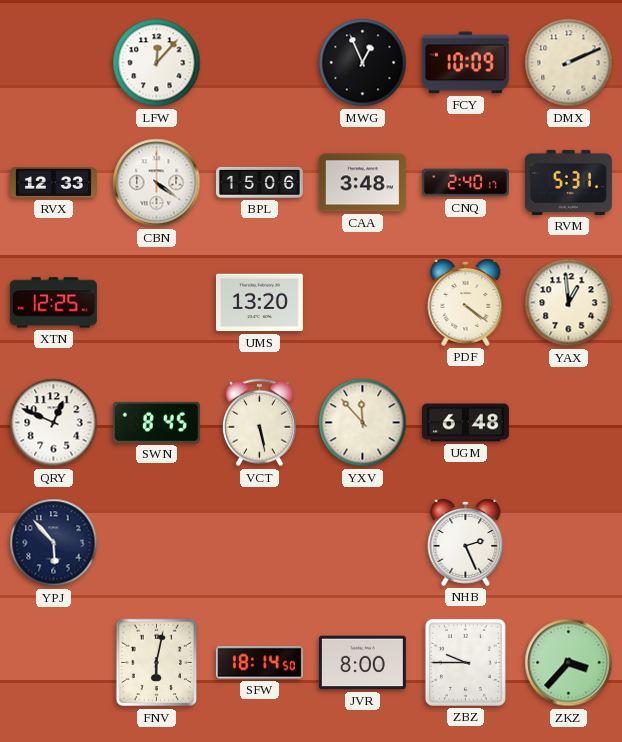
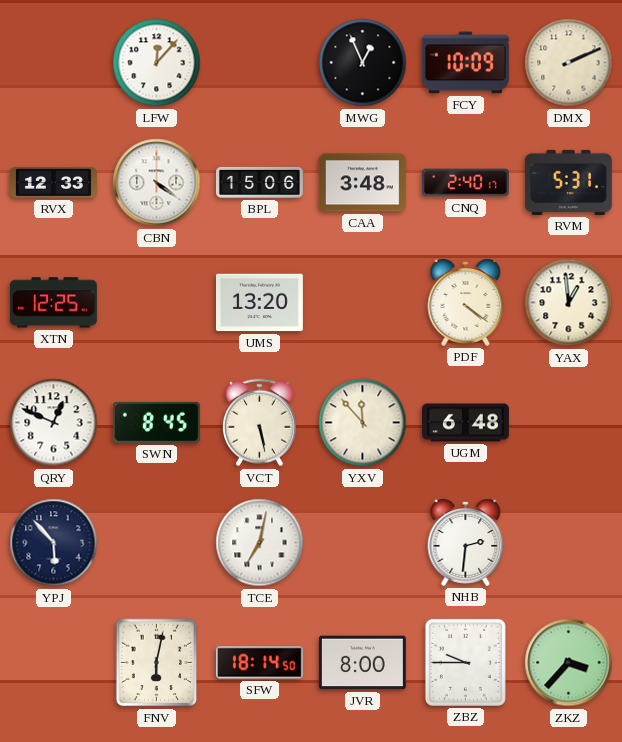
TCE: none -> 7:02 (260, 543)
NHB: 2:26 -> 2:31 (466, 542)
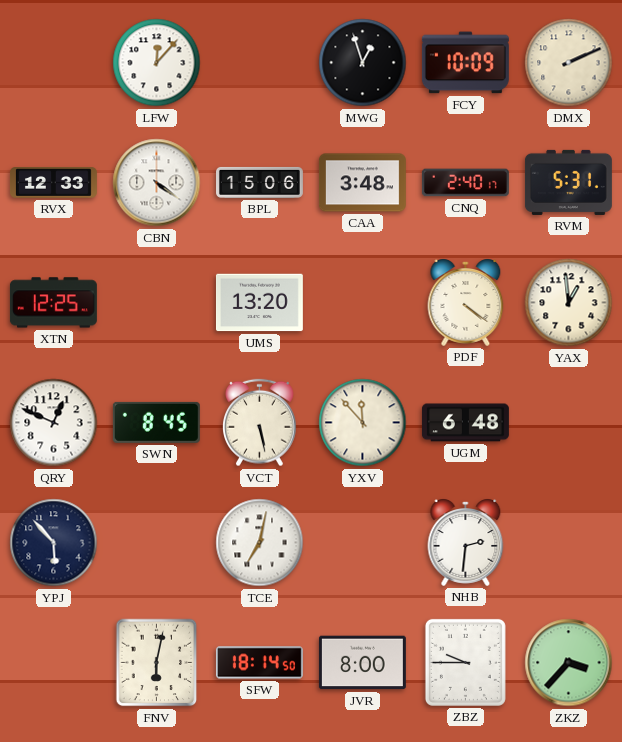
MWG: 12:56 -> 12:57 (363, 63)
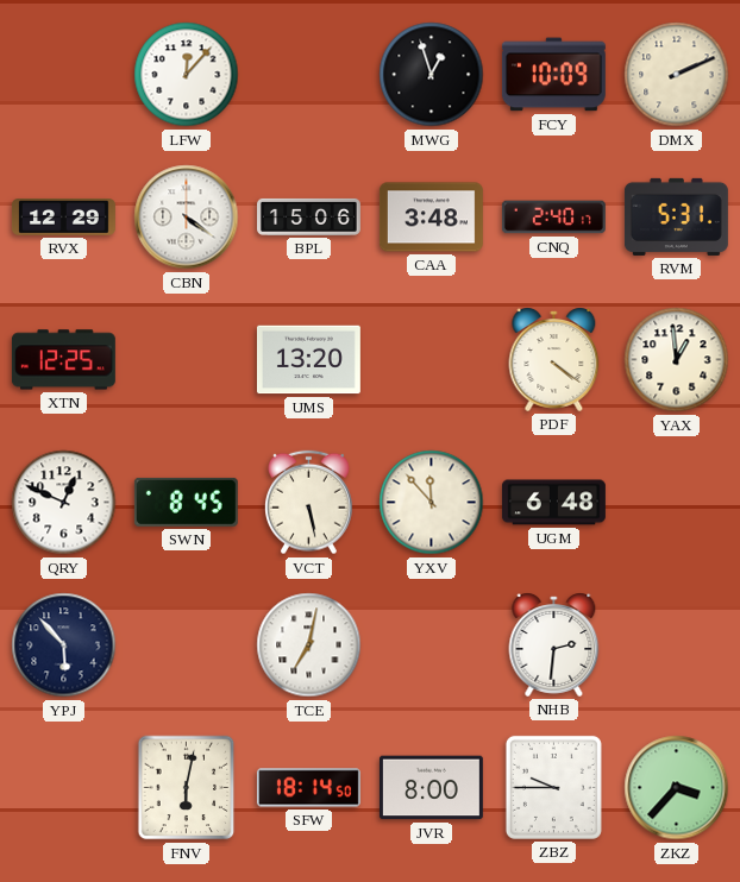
RVX: 12:33 -> 12:29 (63, 218)
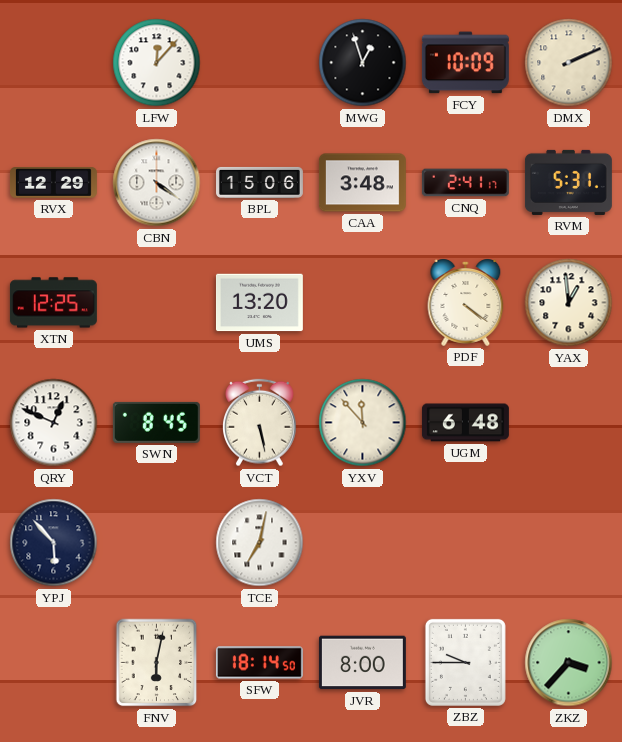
CNQ: 2:40 -> 2:41 (465, 183)
NHB: 2:31 -> none (554, 644)
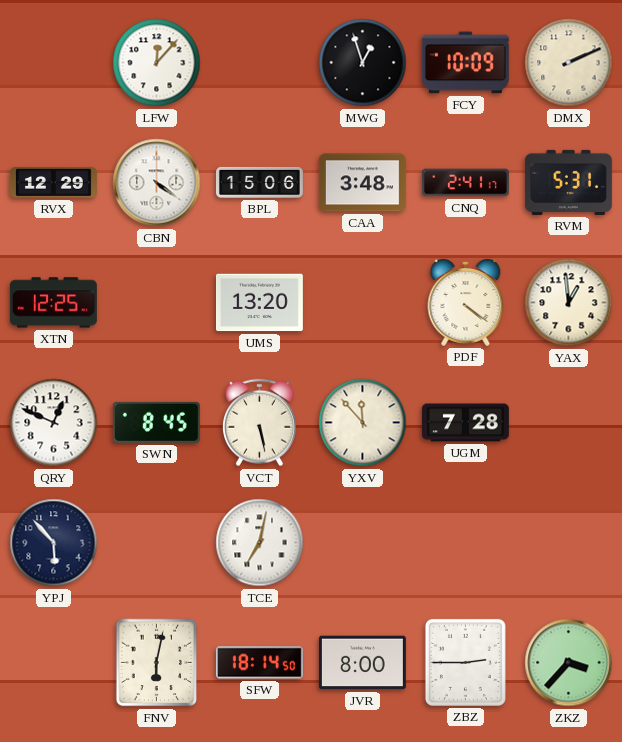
UGM: 6:48 -> 7:28 (465, 423)
ZBZ: 9:45 -> 2:45 (465, 662)
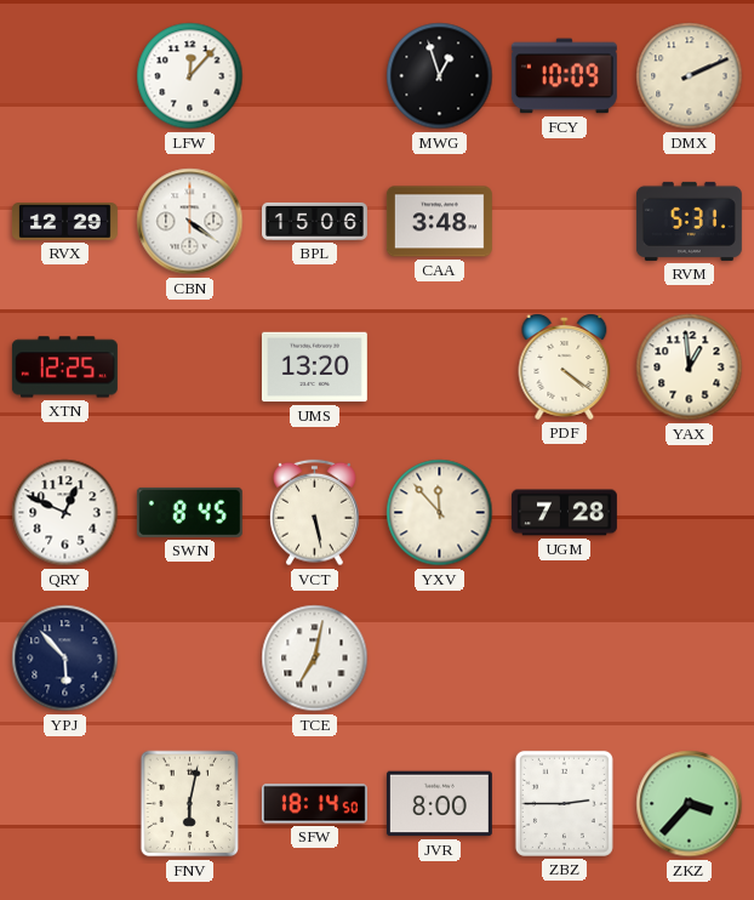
CNQ: 2:41 -> none (465, 183)
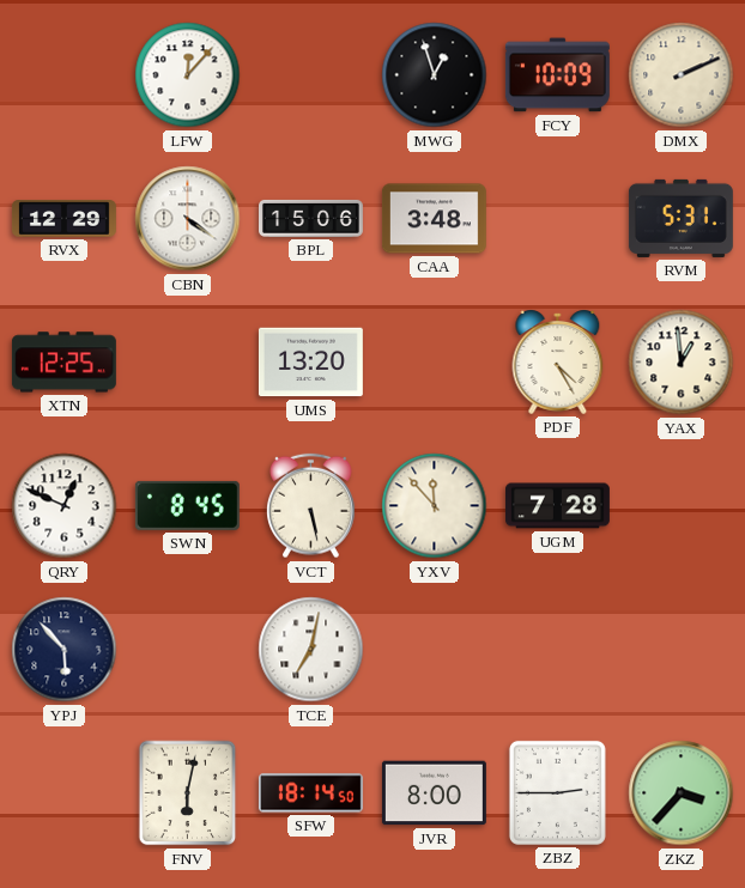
PDF: 4:21 -> 4:25 (558, 361)
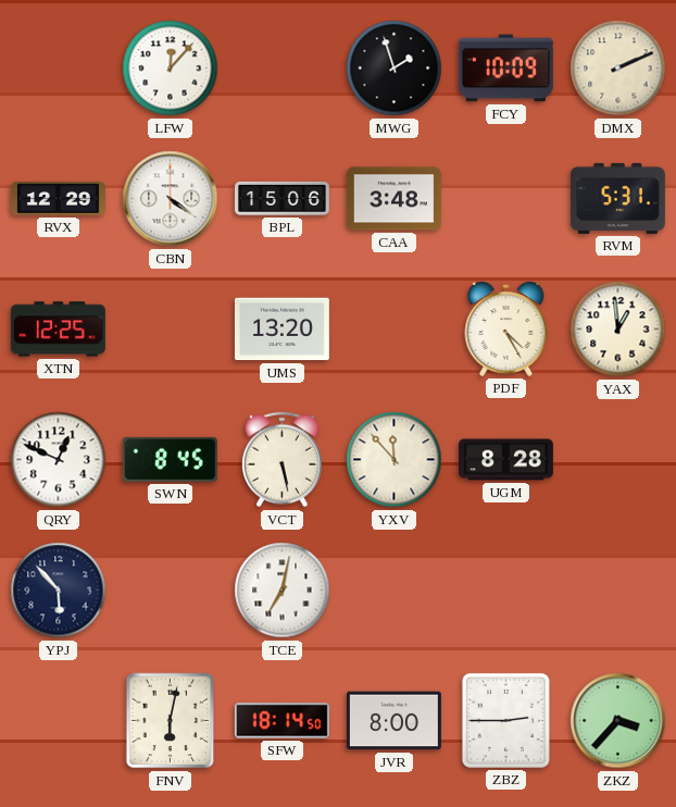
MWG: 12:57 -> 1:57 (395, 69)
UGM: 7:28 -> 8:28 (505, 460)
